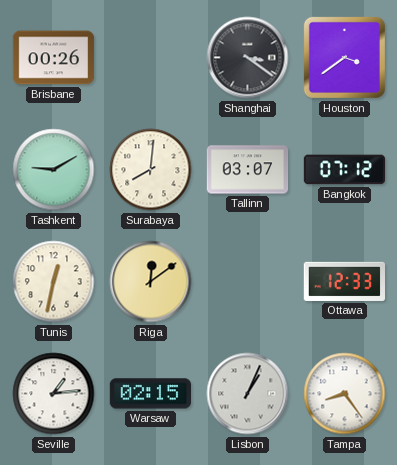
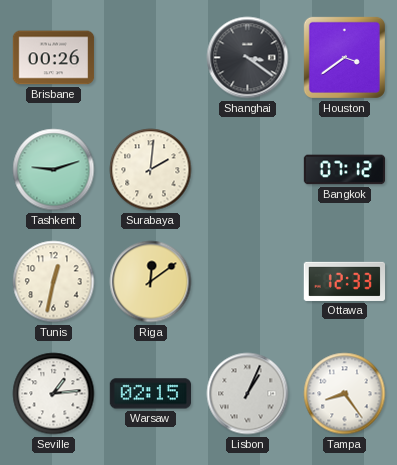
Tashkent: 9:10 -> 9:12 (54, 170)
Surabaya: 8:01 -> 2:01 (151, 170)
Tallinn: 03:07 -> none (248, 170)
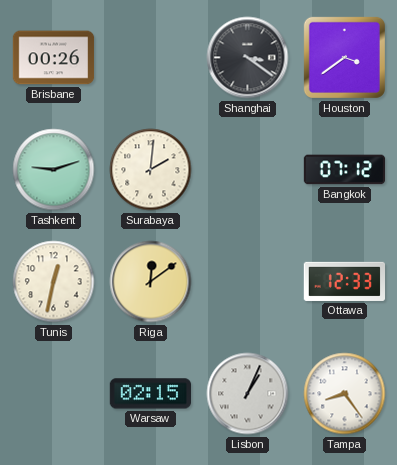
Seville: 1:14 -> none (54, 394)
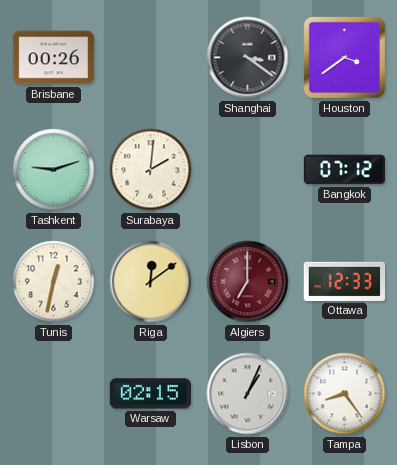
Algiers: none -> 7:00 (248, 282)
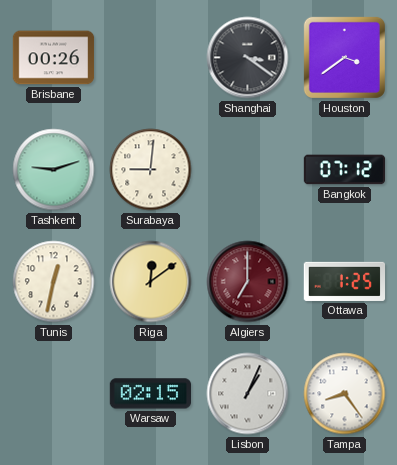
Surabaya: 2:01 -> 9:01 (151, 170)
Ottawa: 12:33 -> 1:25 (345, 281)
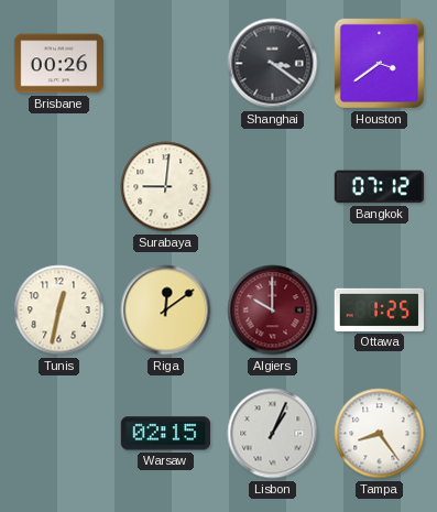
Tashkent: 9:12 -> none (54, 170)
Algiers: 7:00 -> 10:00 (273, 311)
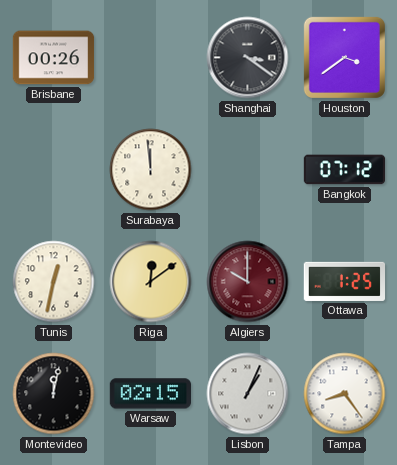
Surabaya: 9:01 -> 11:59 (151, 170)
Montevideo: none -> 12:02 (54, 394)
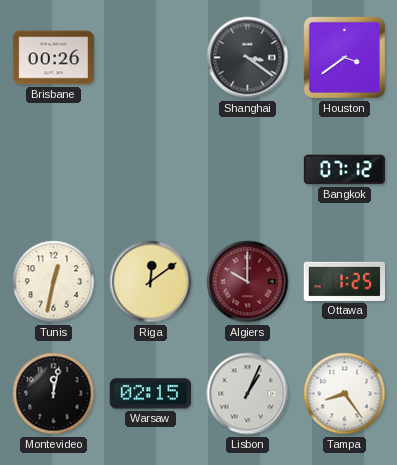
Surabaya: 11:59 -> none (151, 170)
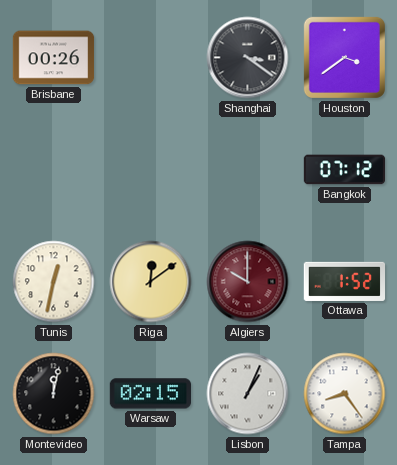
Ottawa: 1:25 -> 1:52 (345, 281)
